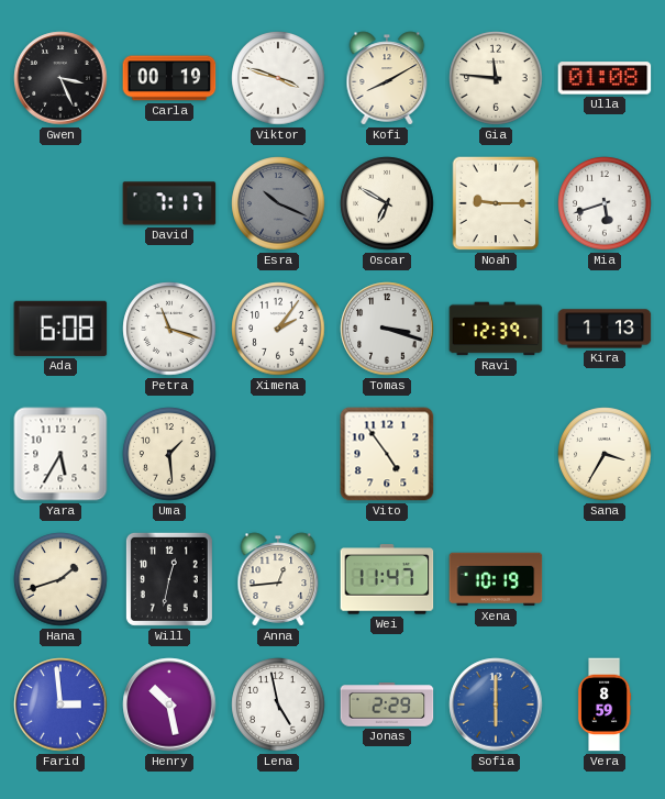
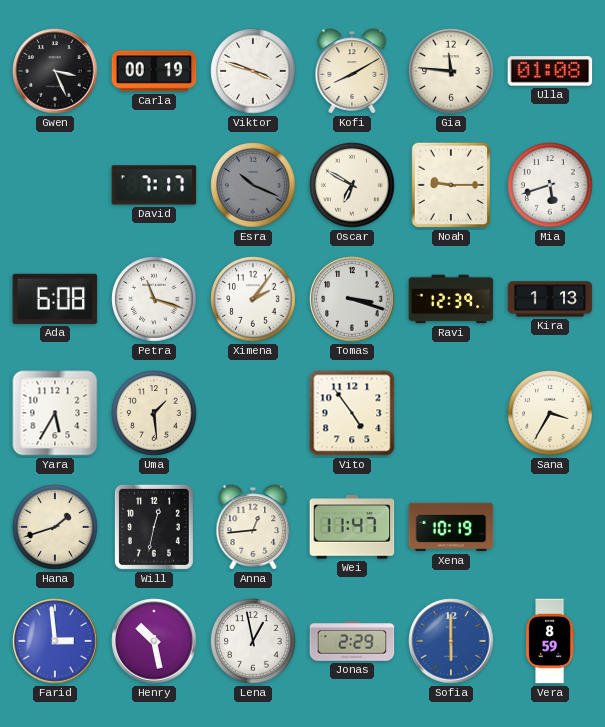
Lena: 4:58 -> 12:58 (253, 641)
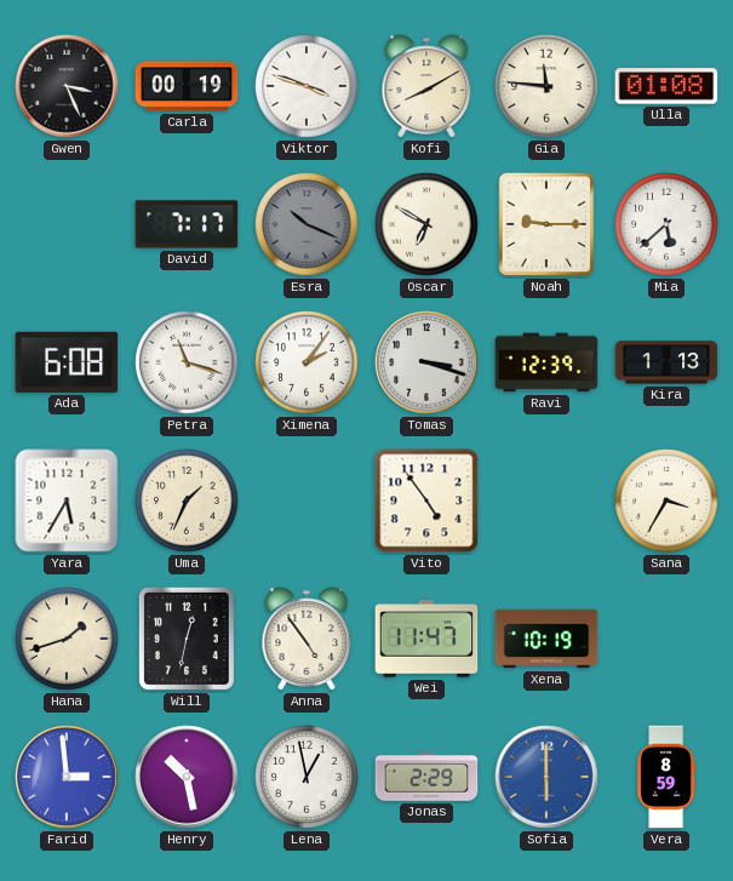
Mia: 5:42 -> 5:38 (666, 224)
Uma: 1:29 -> 1:34 (187, 500)
Anna: 12:44 -> 4:54 (307, 639)
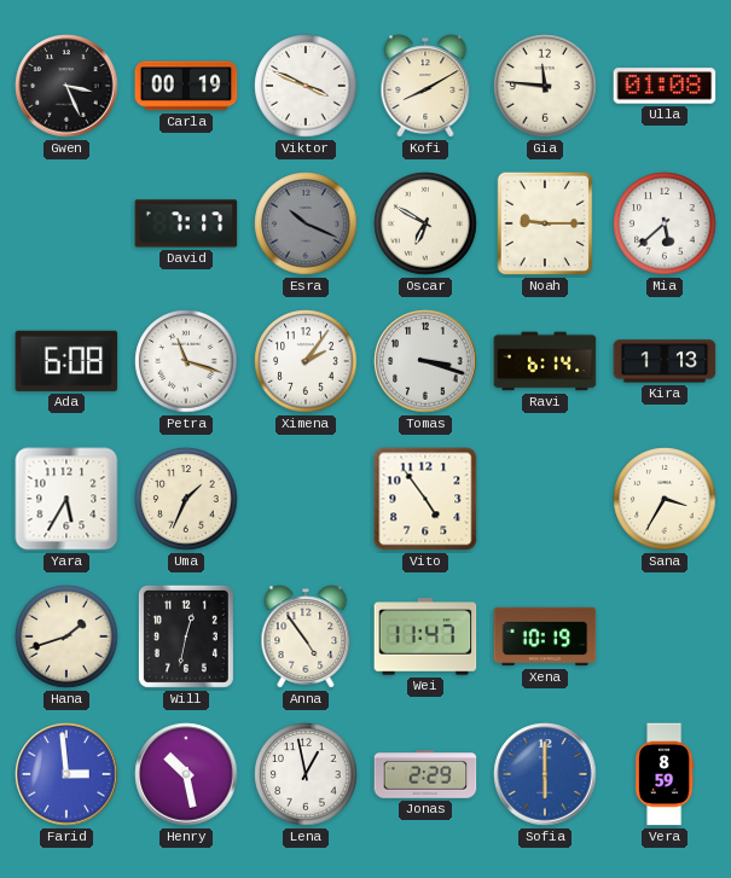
Viktor: 3:48 -> 3:49 (306, 86)
Ravi: 12:39 -> 6:14 (545, 361)
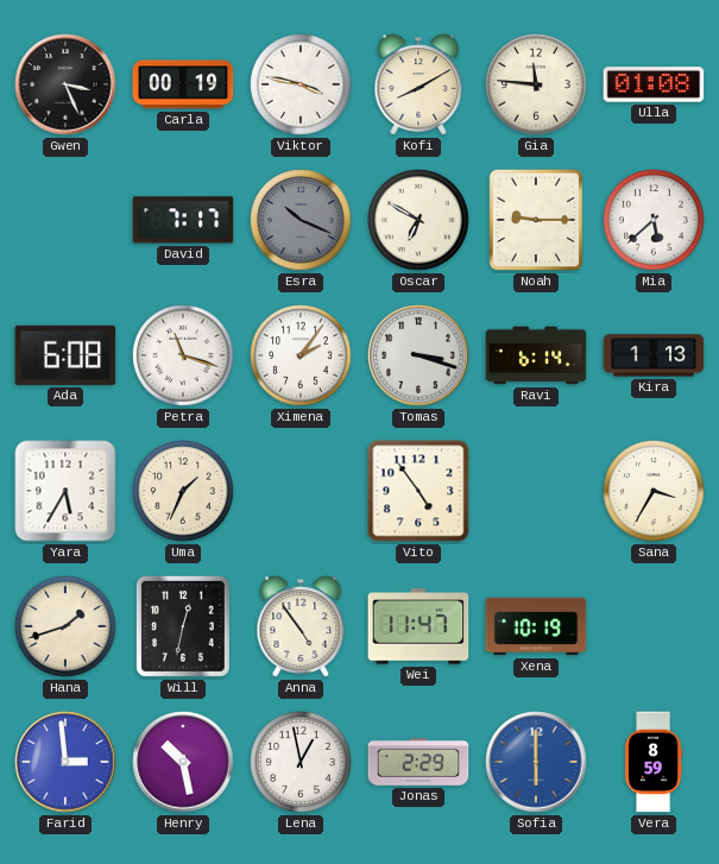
Viktor: 3:49 -> 3:47 (301, 84)
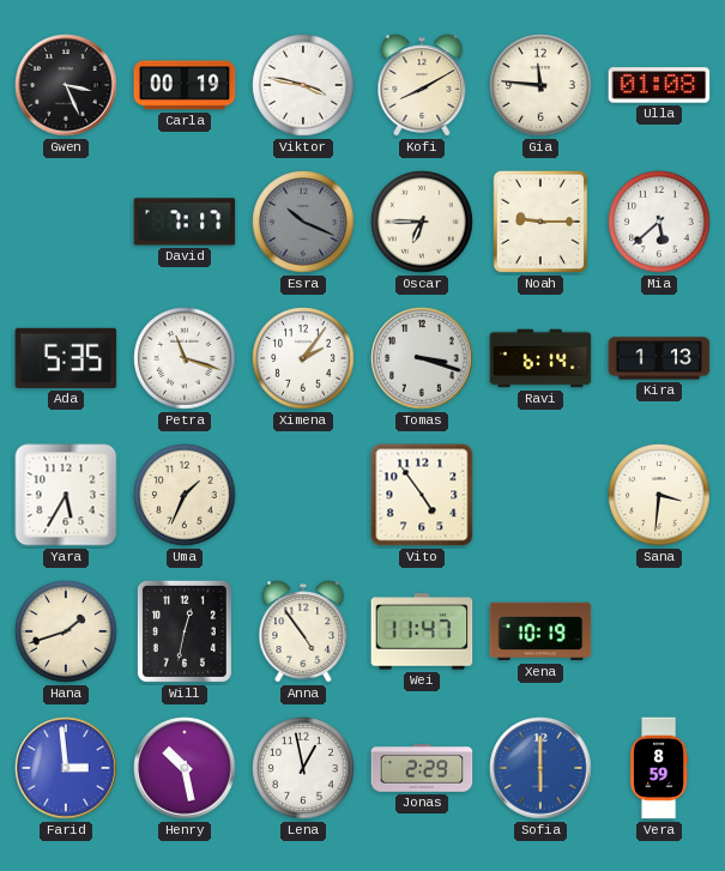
Oscar: 6:50 -> 6:45 (422, 222)
Ada: 6:08 -> 5:35 (66, 358)
Sana: 3:35 -> 3:31 (659, 495)
